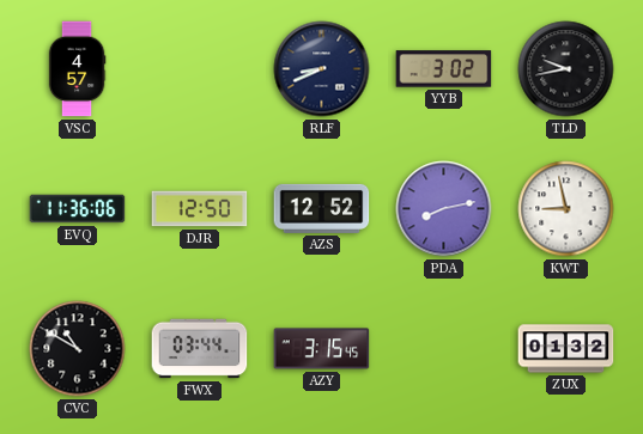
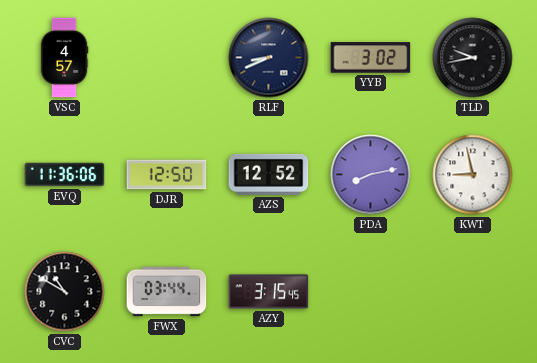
ZUX: 01:32 -> none (566, 349)
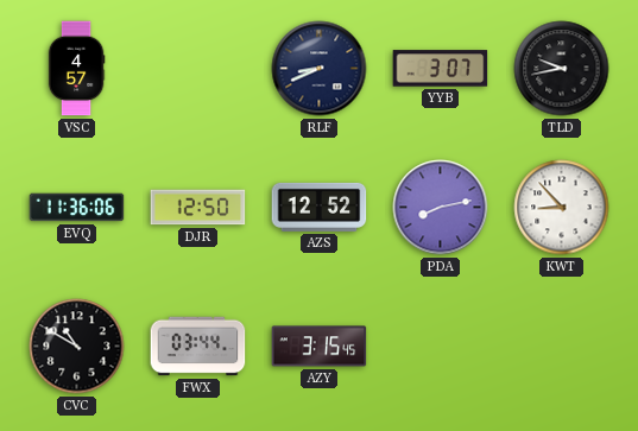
YYB: 3:02 -> 3:07 (441, 69)
KWT: 8:58 -> 8:53 (562, 208)
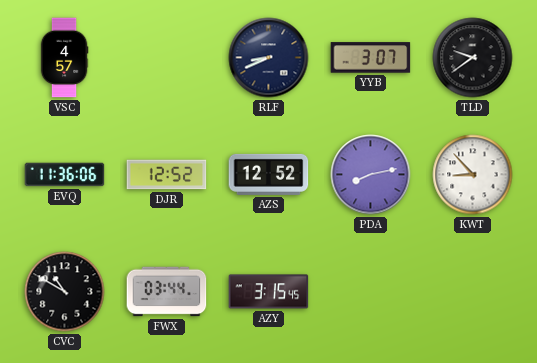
TLD: 9:43 -> 9:39 (473, 58)
DJR: 12:50 -> 12:52 (167, 175)
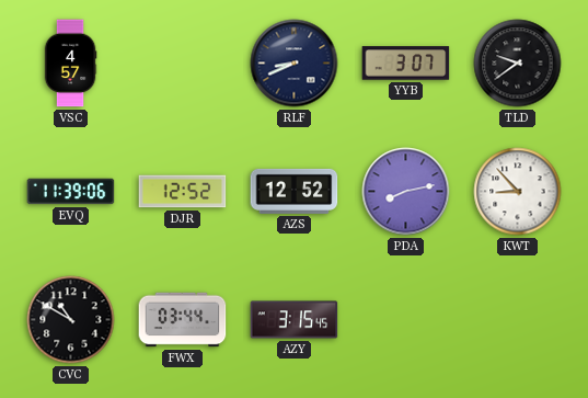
EVQ: 11:36 -> 11:39 (71, 192)
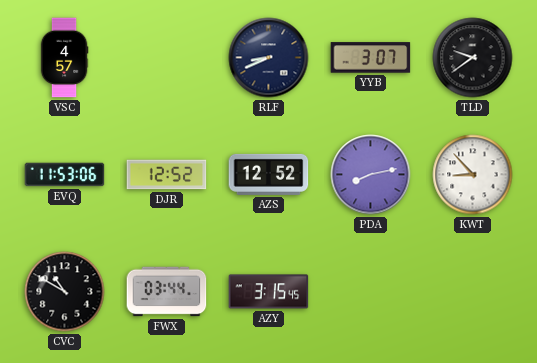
EVQ: 11:39 -> 11:53 (65, 175)
